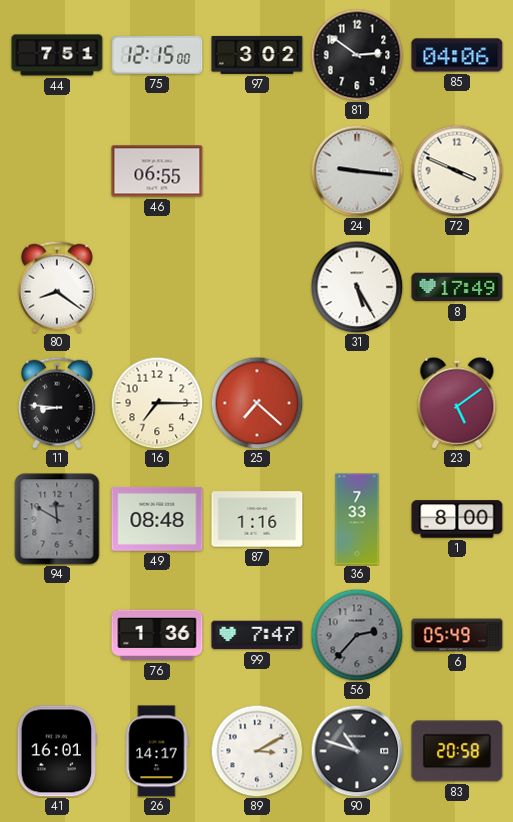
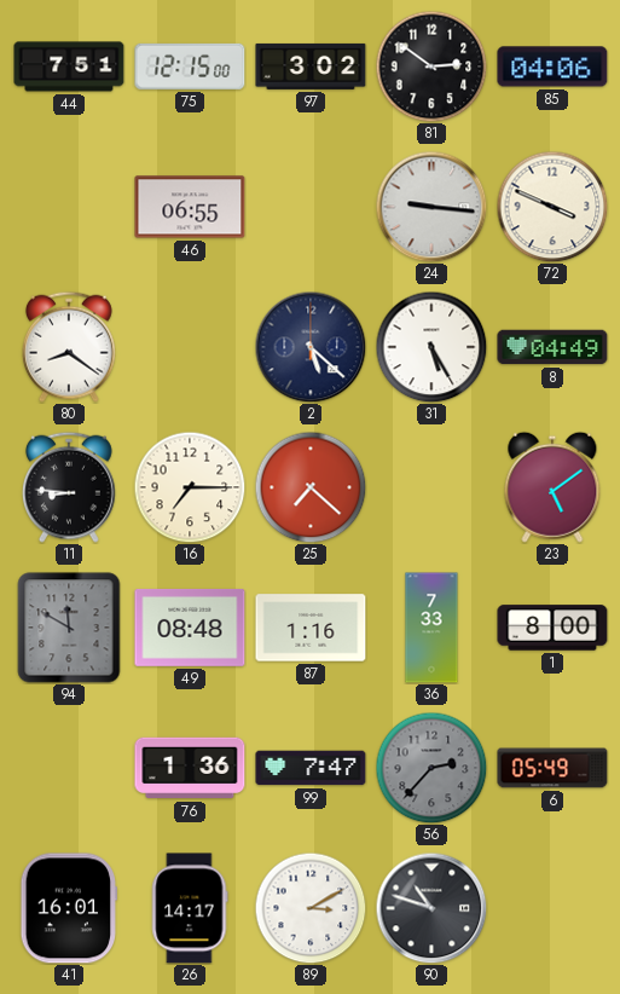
2: none -> 5:22 (311, 347)
8: 17:49 -> 04:49 (552, 347)
83: 20:58 -> none (457, 751)
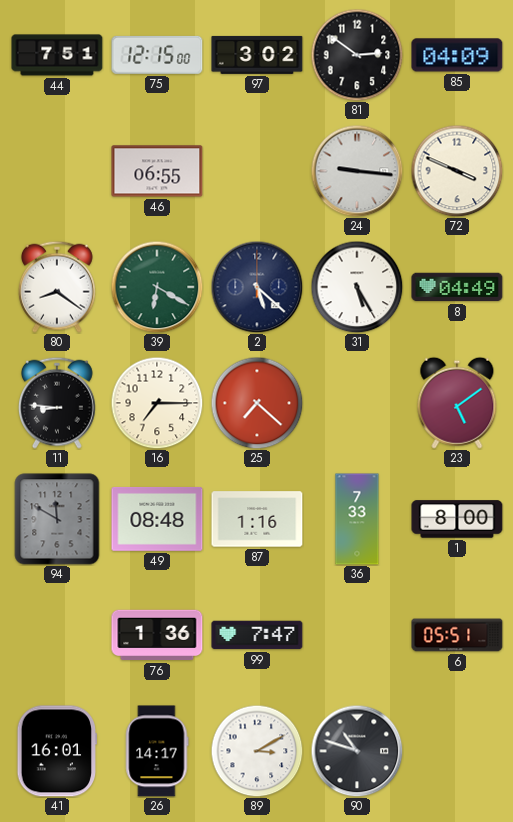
85: 04:06 -> 04:09 (457, 55)
39: none -> 6:20 (157, 287)
56: 2:37 -> none (431, 768)
6: 05:49 -> 05:51 (457, 635)
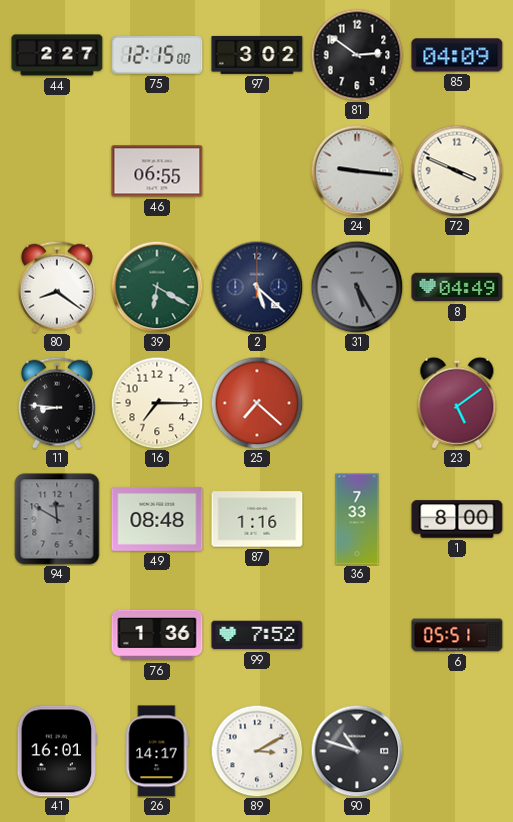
44: 7:51 -> 2:27 (57, 55)
31 dial: white -> grey (357, 287)
99: 7:47 -> 7:52 (257, 635)
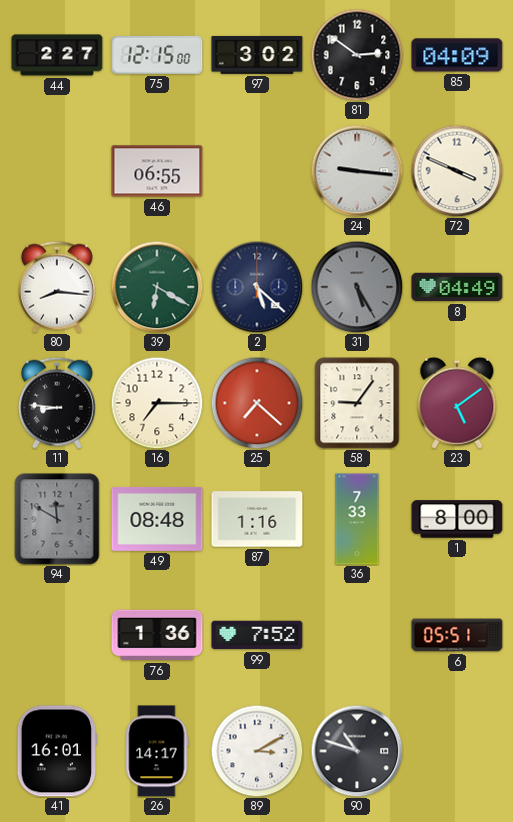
80: 8:21 -> 8:16 (57, 287)
58: none -> 9:06 (357, 403)
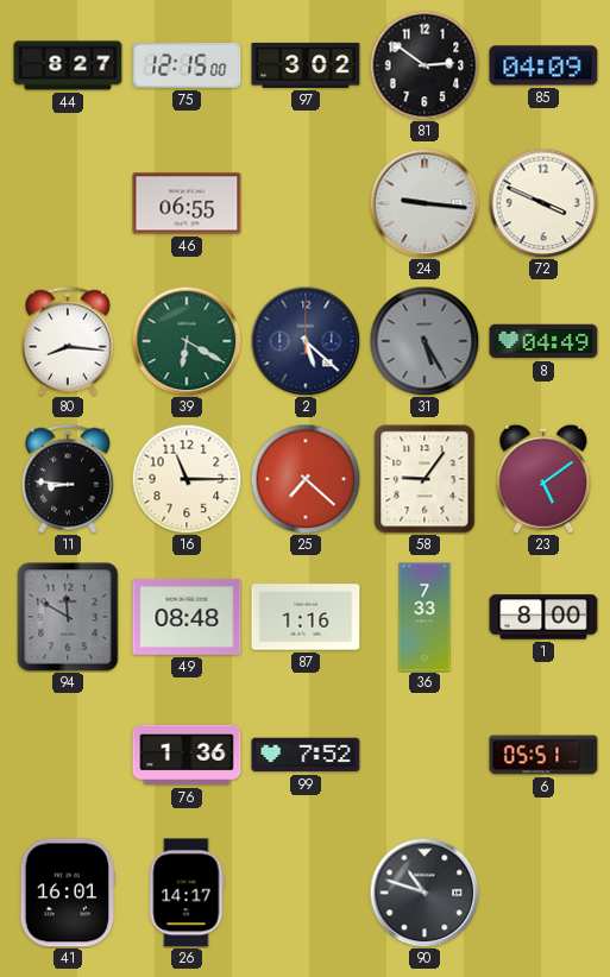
44: 2:27 -> 8:27 (68, 65)
16: 7:15 -> 11:15 (187, 479)
89: 3:10 -> none (257, 751)
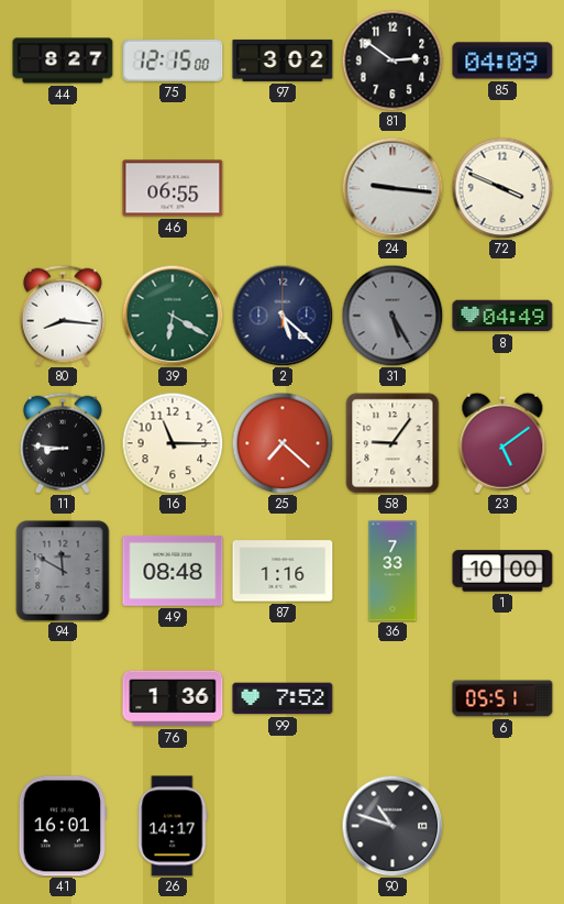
1: 8:00 -> 10:00 (502, 571)
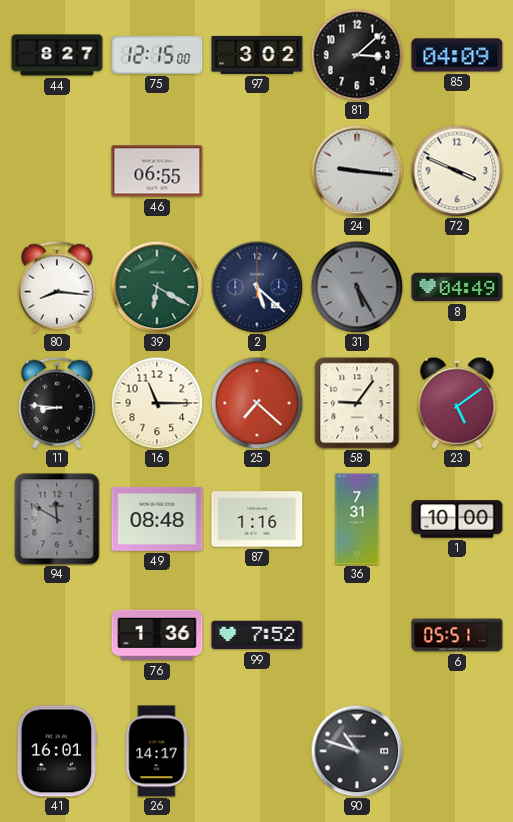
81: 2:51 -> 3:08 (357, 55)
36: 7:33 -> 7:31 (357, 519)
